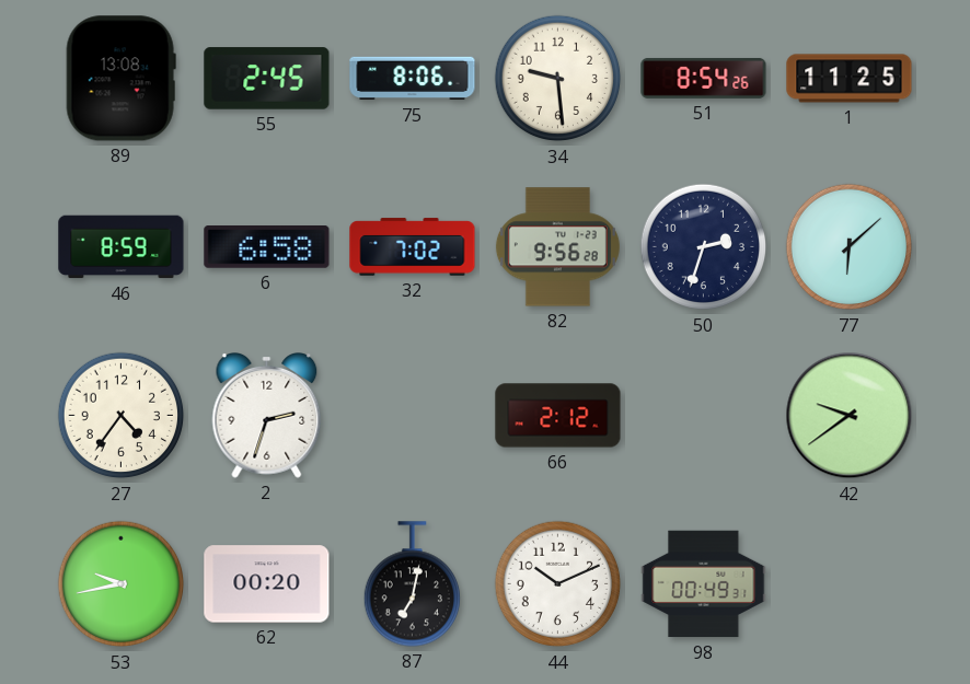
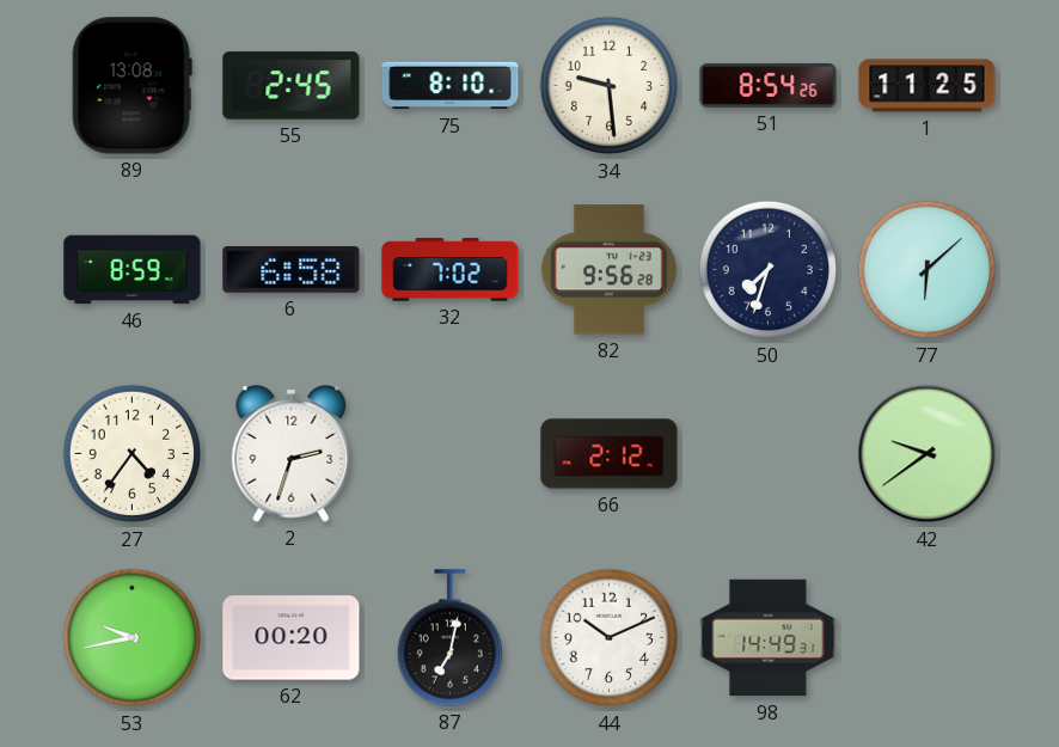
75: 8:06 -> 8:10 (451, 86)
50: 2:33 -> 7:33 (769, 270)
98: 00:49 -> 14:49 (769, 638)
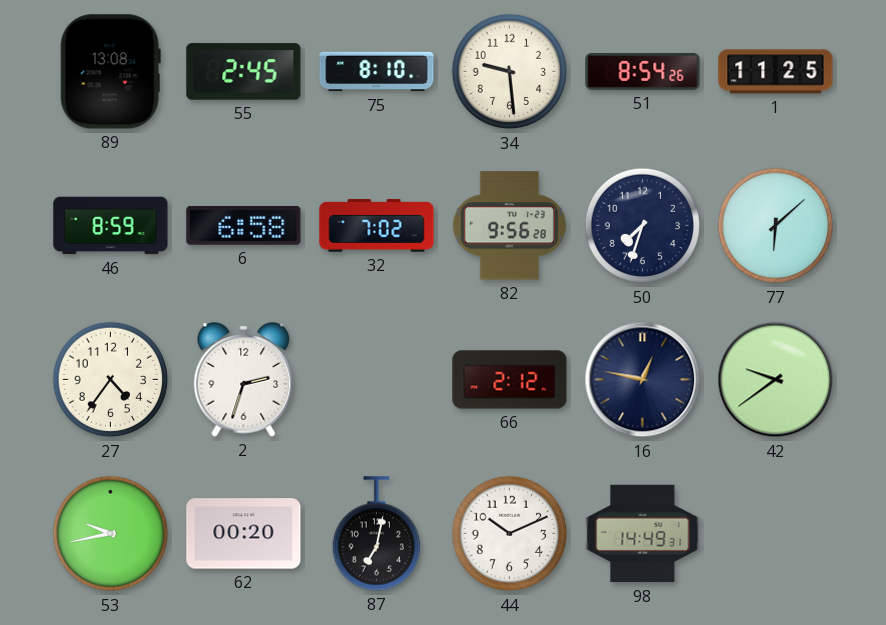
16: none -> 12:47 (643, 380)
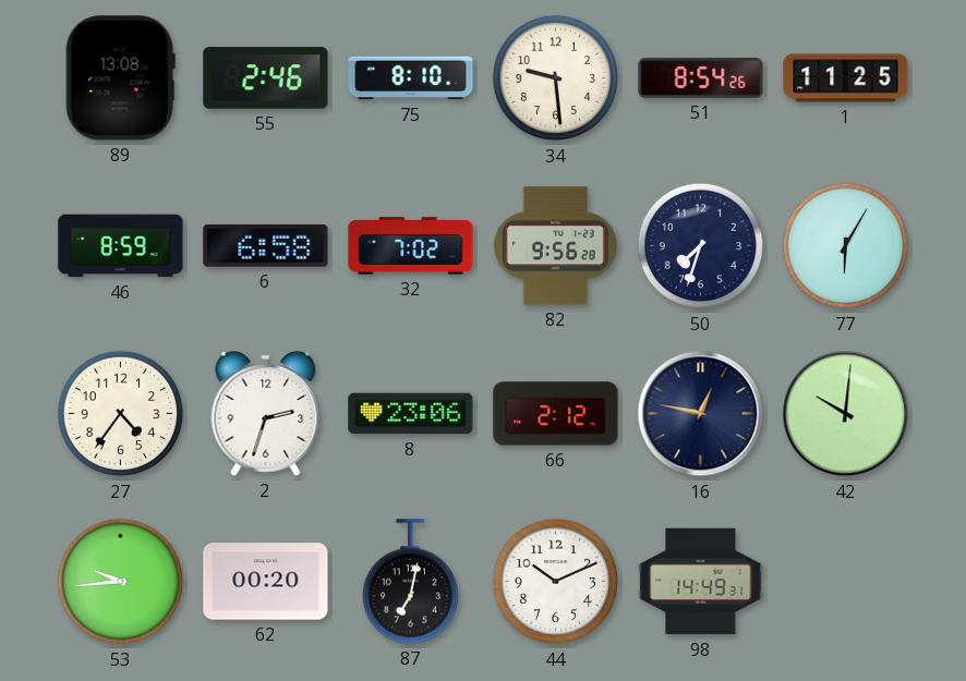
55: 2:45 -> 2:46 (266, 78)
77: 6:08 -> 6:05 (846, 246)
8: none -> 23:06 (411, 414)
42: 9:39 -> 10:01 (846, 414)
53: 9:43 -> 9:44 (121, 582)
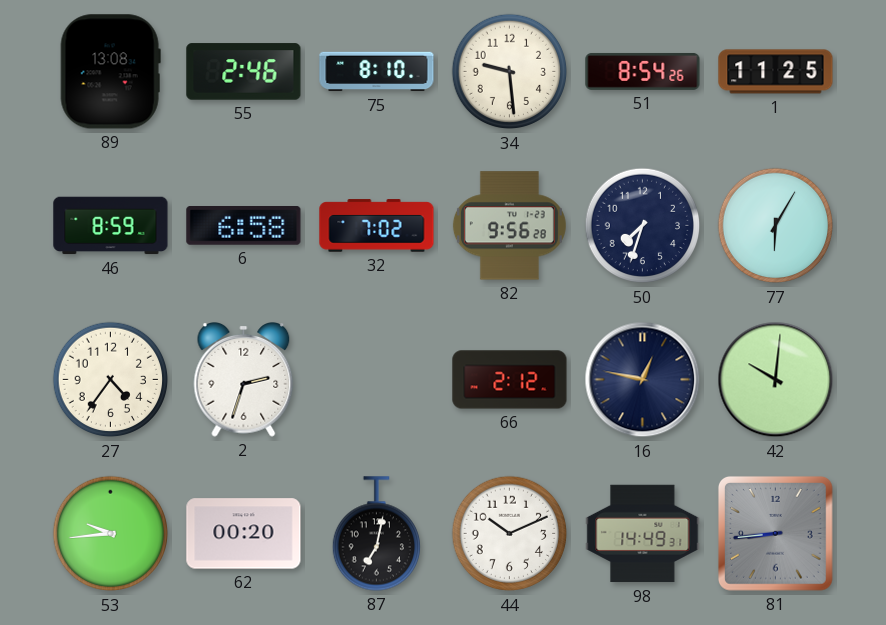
8: 23:06 -> none (411, 414)
81: none -> 8:44 (775, 533)
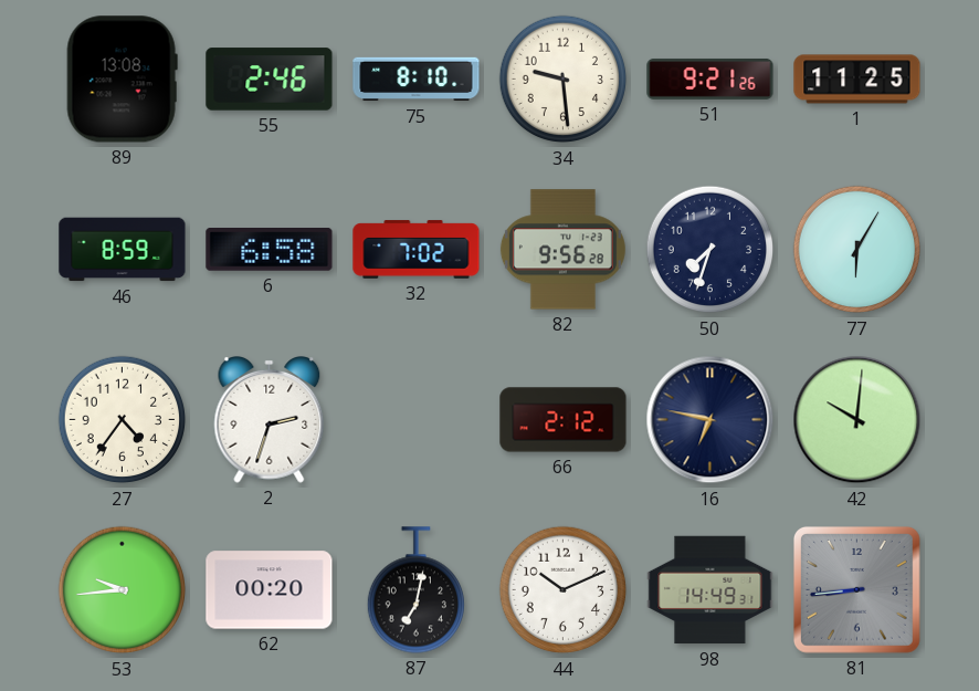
51: 8:54 -> 9:21 (710, 78)
16: 12:47 -> 6:47 (710, 420)
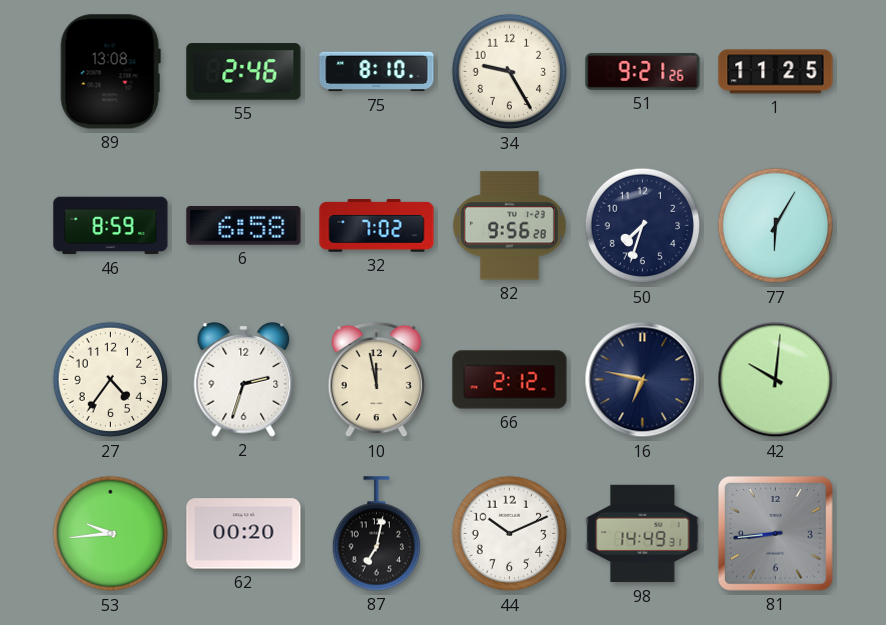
34: 9:29 -> 9:25 (510, 72)
10: none -> 11:58 (376, 380)
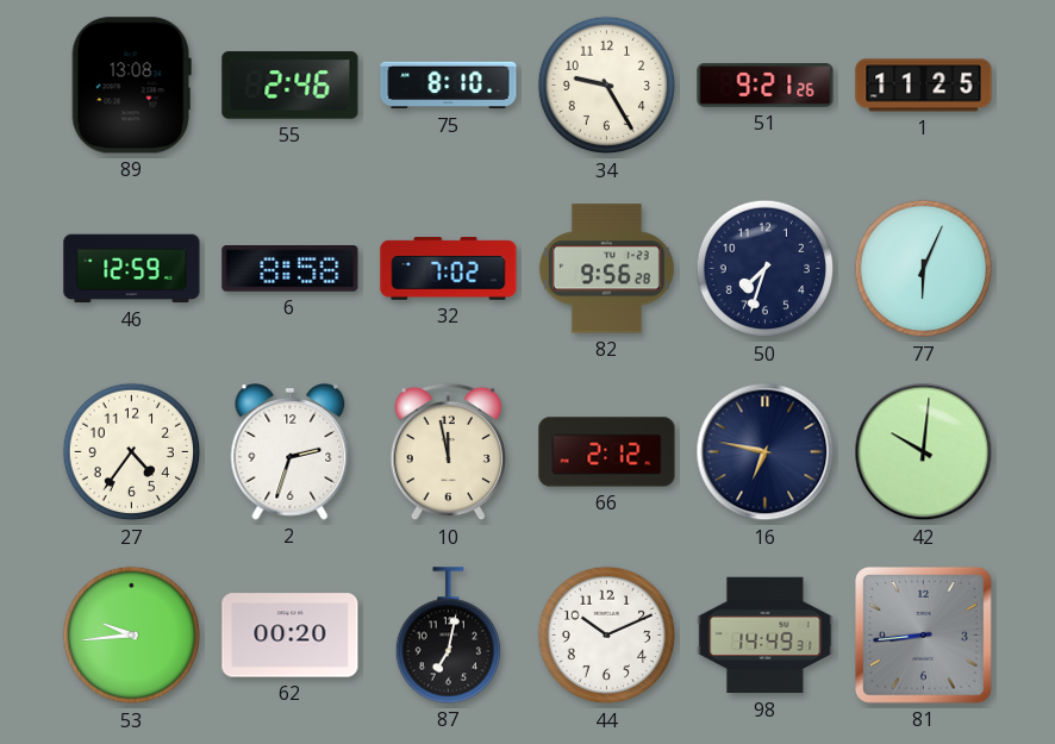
46: 8:59 -> 12:59 (132, 269)
6: 6:58 -> 8:58 (291, 269)
77: 6:05 -> 6:04 (924, 269)
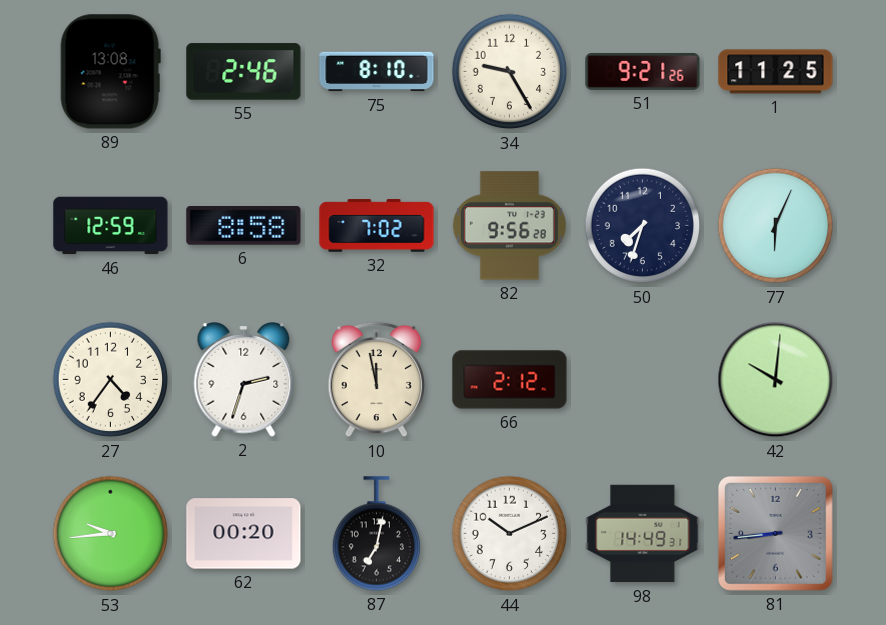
16: 6:47 -> none (766, 452)
